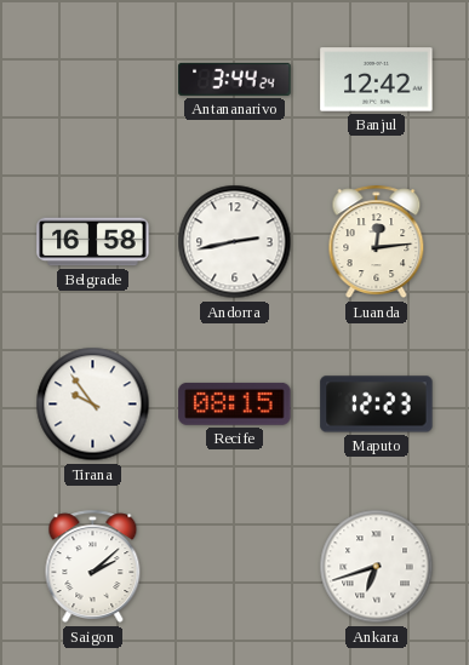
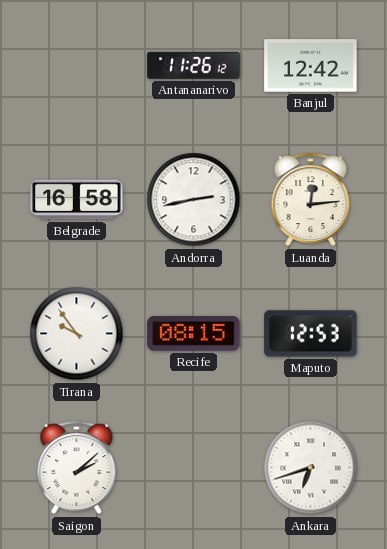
Antananarivo: 3:44 -> 11:26 (194, 65)
Maputo: 12:23 -> 12:53 (311, 334)
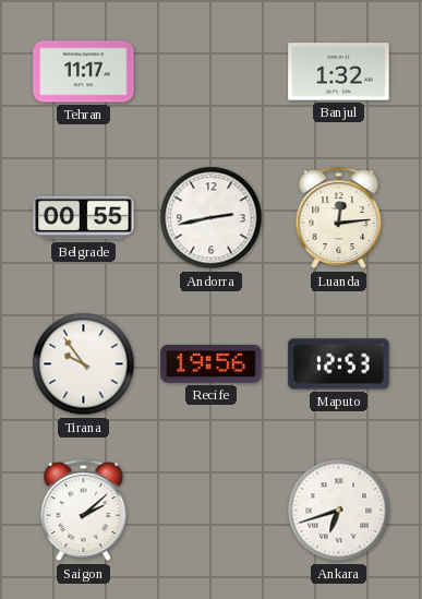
Tehran: none -> 11:17 (84, 72)
Antananarivo: 11:26 -> none (194, 65)
Banjul: 12:42 -> 1:32 (339, 72)
Belgrade: 16:58 -> 00:55 (84, 218)
Recife: 08:15 -> 19:56 (212, 363)
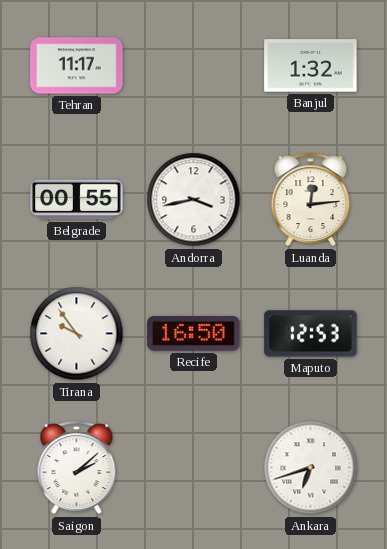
Andorra: 2:43 -> 3:43 (194, 200)
Recife: 19:56 -> 16:50 (194, 333)
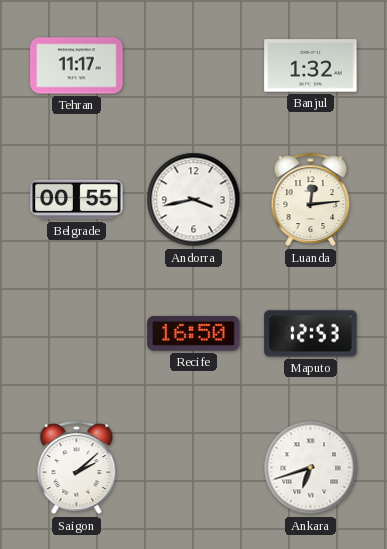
Tirana: 9:54 -> none (77, 334)
